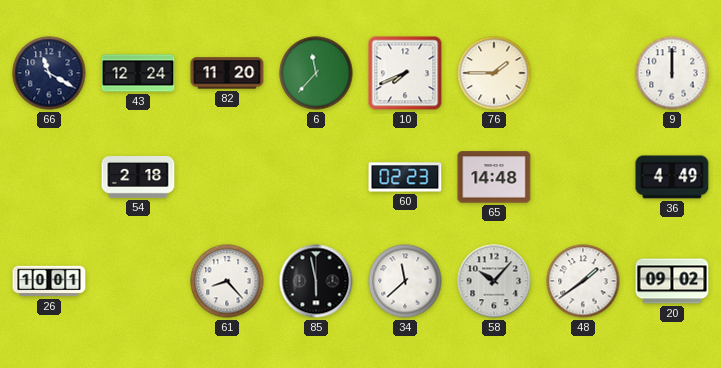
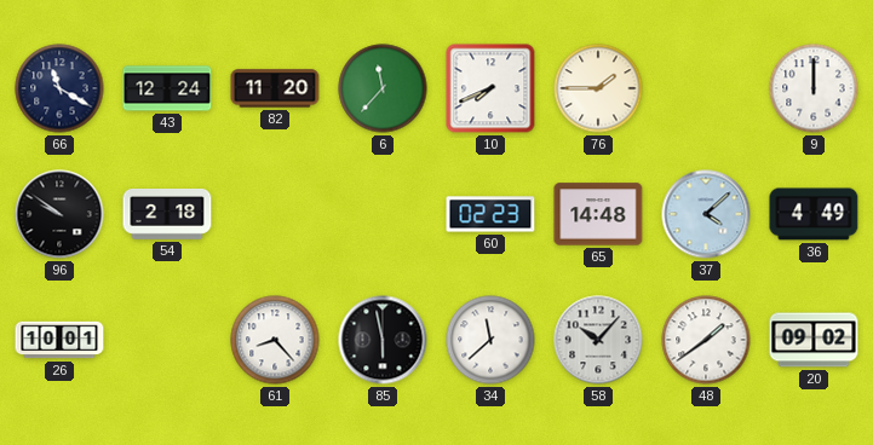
96: none -> 9:51 (59, 214)
37: none -> 4:08 (706, 214)
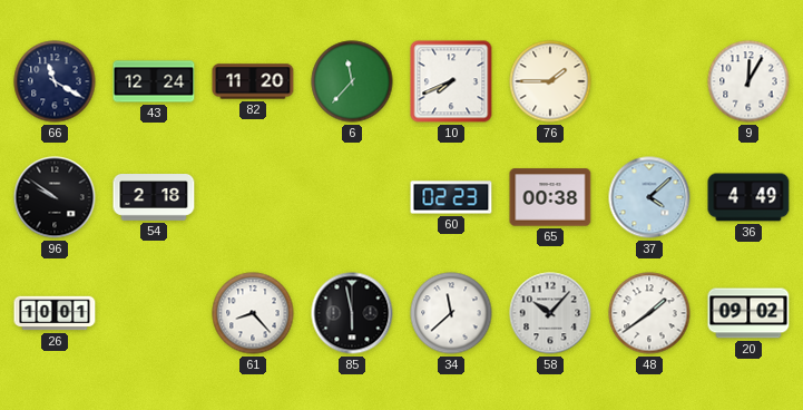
9: 12:00 -> 12:05 (748, 81)
65: 14:48 -> 00:38 (550, 197)
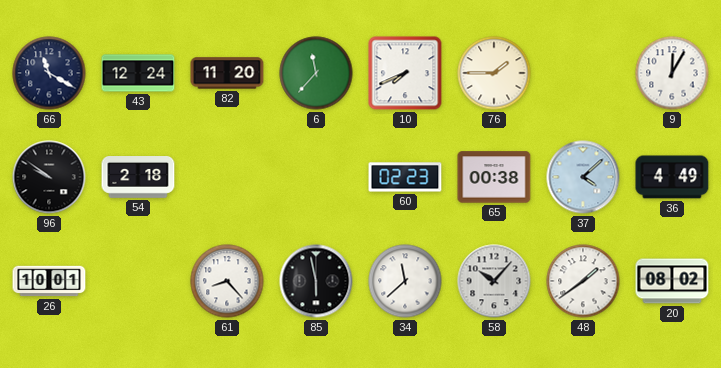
20: 09:02 -> 08:02 (672, 281)
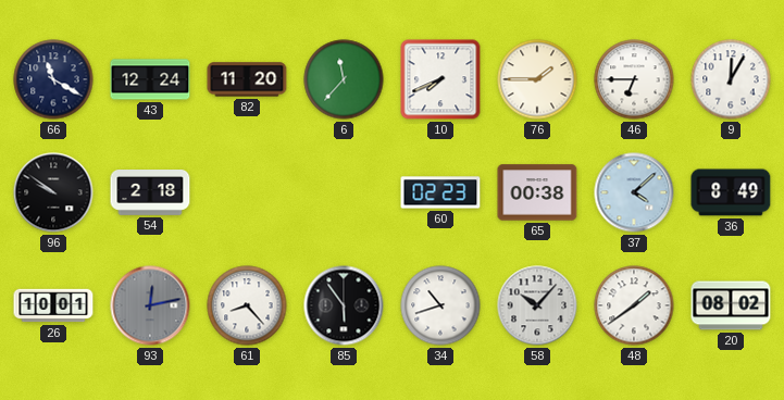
46: none -> 6:45 (634, 79)
36: 4:49 -> 8:49 (731, 192)
93: none -> 12:13 (150, 305)
85: 5:58 -> 5:54 (344, 305)
34: 11:38 -> 10:42 (440, 305)
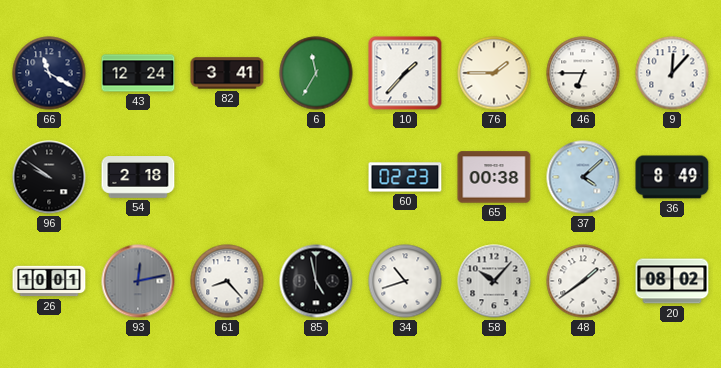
82: 11:20 -> 3:41 (227, 73)
6: 11:37 -> 11:35 (316, 73)
10: 7:41 -> 1:37 (405, 73)
9: 12:05 -> 12:07 (672, 73)
85: 5:54 -> 4:58 (316, 281)
